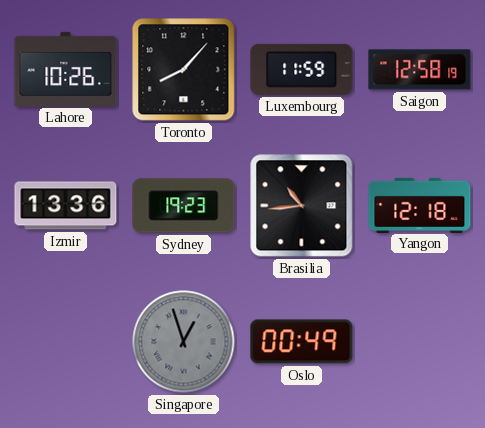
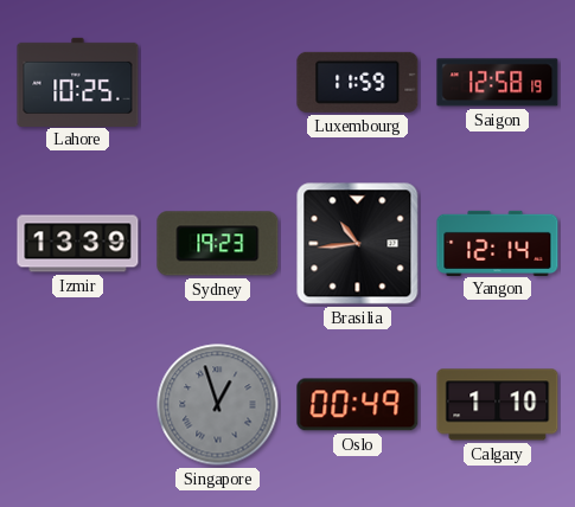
Lahore: 10:26 -> 10:25 (78, 82)
Toronto: 8:07 -> none (184, 70)
Izmir: 13:36 -> 13:39 (78, 244)
Yangon: 12:18 -> 12:14 (498, 243)
Calgary: none -> 1:10 (498, 405)
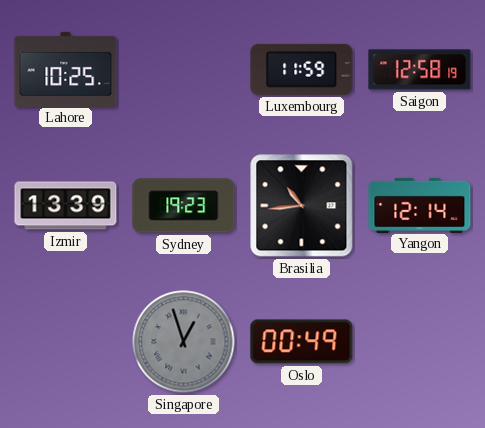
Calgary: 1:10 -> none (498, 405)
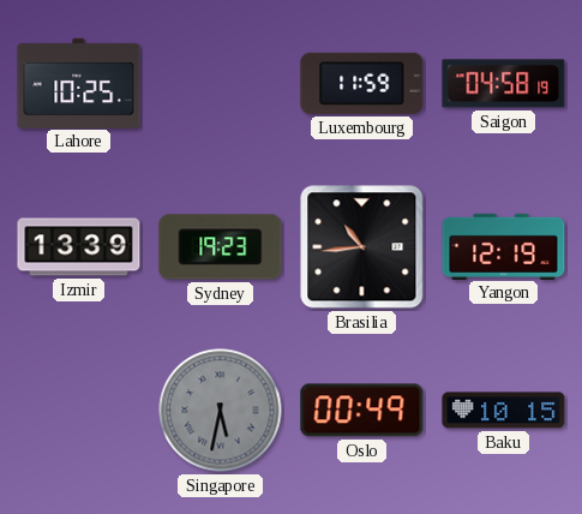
Saigon: 12:58 -> 04:58 (504, 84)
Yangon: 12:14 -> 12:19 (504, 246)
Singapore: 12:57 -> 5:32 (221, 411)
Baku: none -> 10:15 (504, 411)
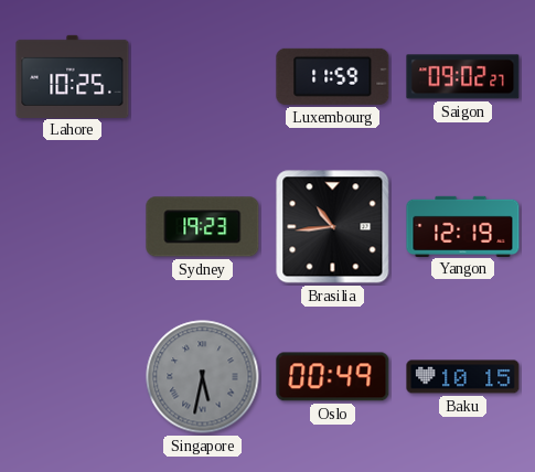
Saigon: 04:58 -> 09:02 (463, 77)
Izmir: 13:39 -> none (79, 247)
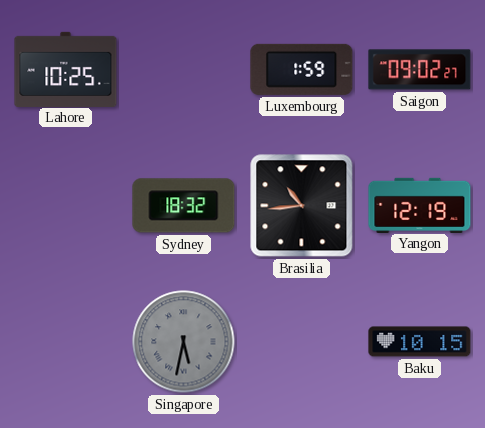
Luxembourg: 11:59 -> 1:59 (302, 69)
Sydney: 19:23 -> 18:32 (184, 206)
Oslo: 00:49 -> none (333, 377)
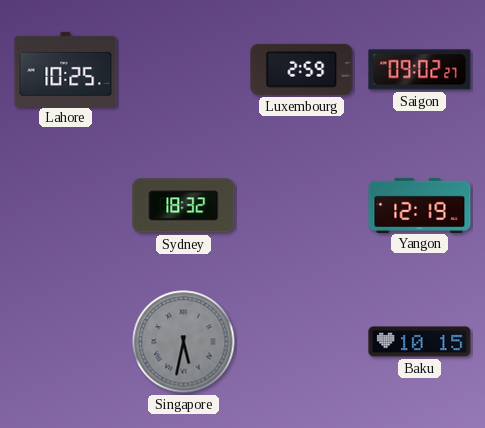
Luxembourg: 1:59 -> 2:59 (302, 69)
Brasilia: 10:44 -> none (302, 206)
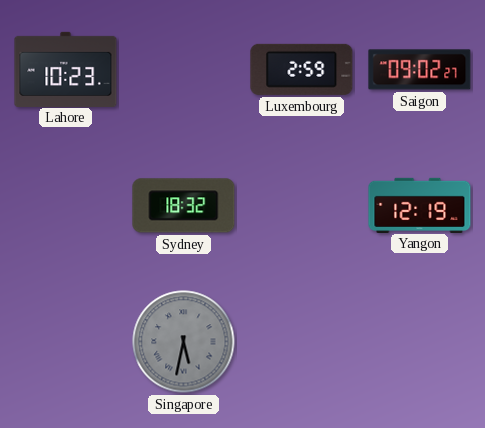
Lahore: 10:25 -> 10:23 (66, 69)
Baku: 10:15 -> none (420, 342)
